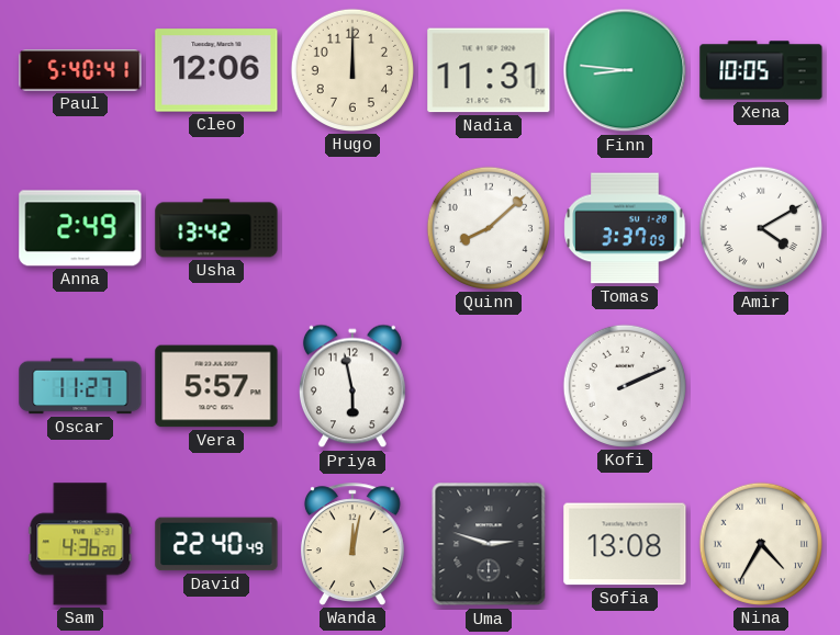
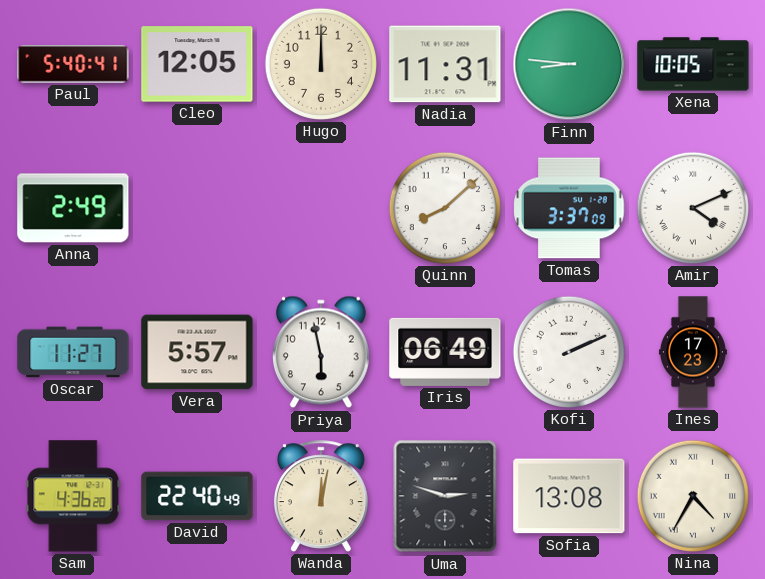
Cleo: 12:06 -> 12:05 (197, 64)
Usha: 13:42 -> none (216, 228)
Amir: 4:10 -> 4:11 (693, 208)
Iris: none -> 06:49 (445, 352)
Ines: none -> 17:23 (693, 352)
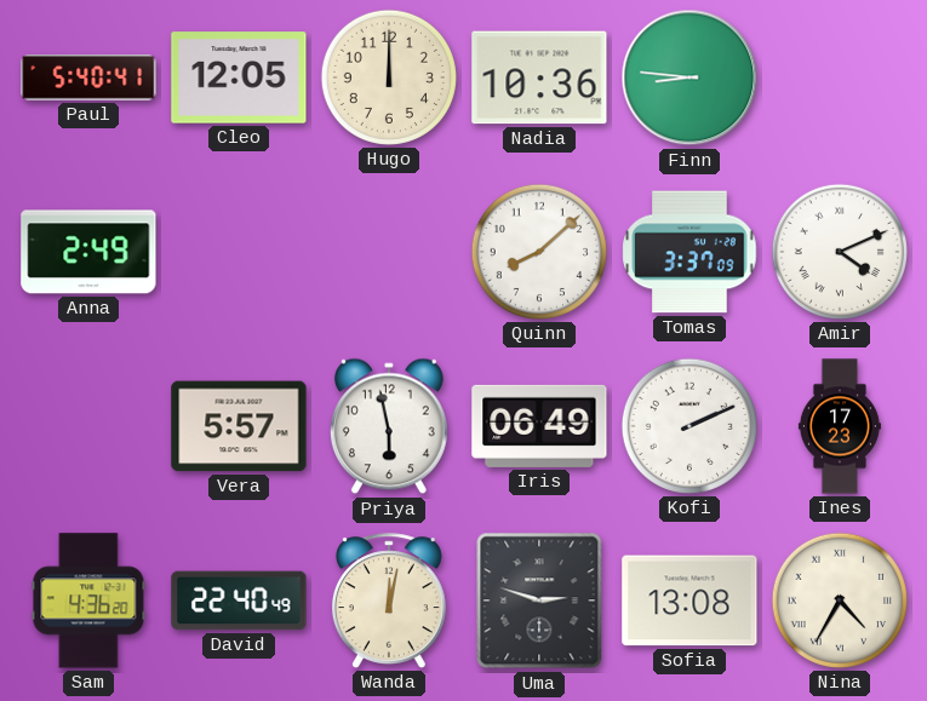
Nadia: 11:31 -> 10:36 (539, 77)
Xena: 10:05 -> none (693, 64)
Oscar: 11:27 -> none (73, 352)
